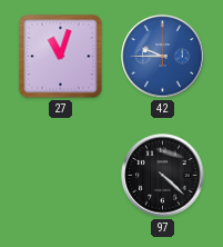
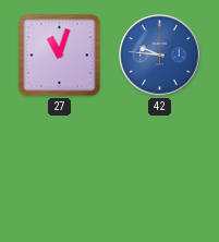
42: 9:45 -> 9:46 (160, 56)
97: 4:22 -> none (163, 176)
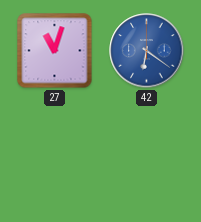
42: 9:46 -> 6:21 (147, 51)
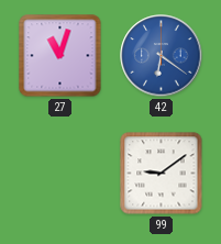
99: none -> 9:09 (162, 174)
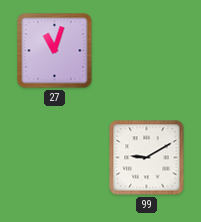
42: 6:21 -> none (162, 56)
99: 9:09 -> 9:10 (147, 158)
